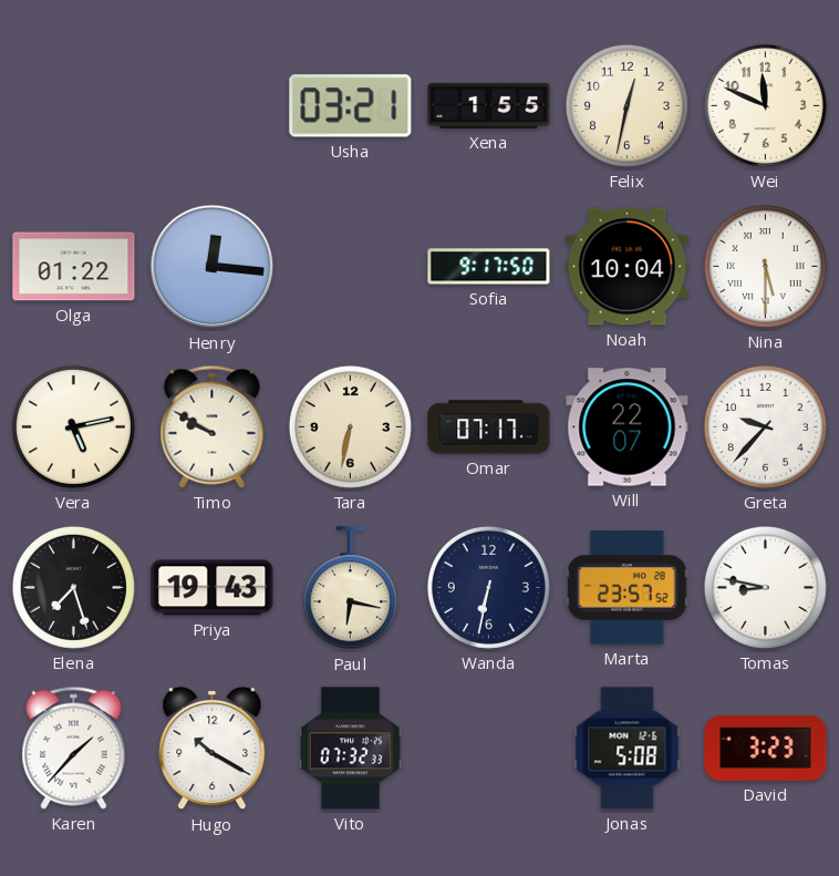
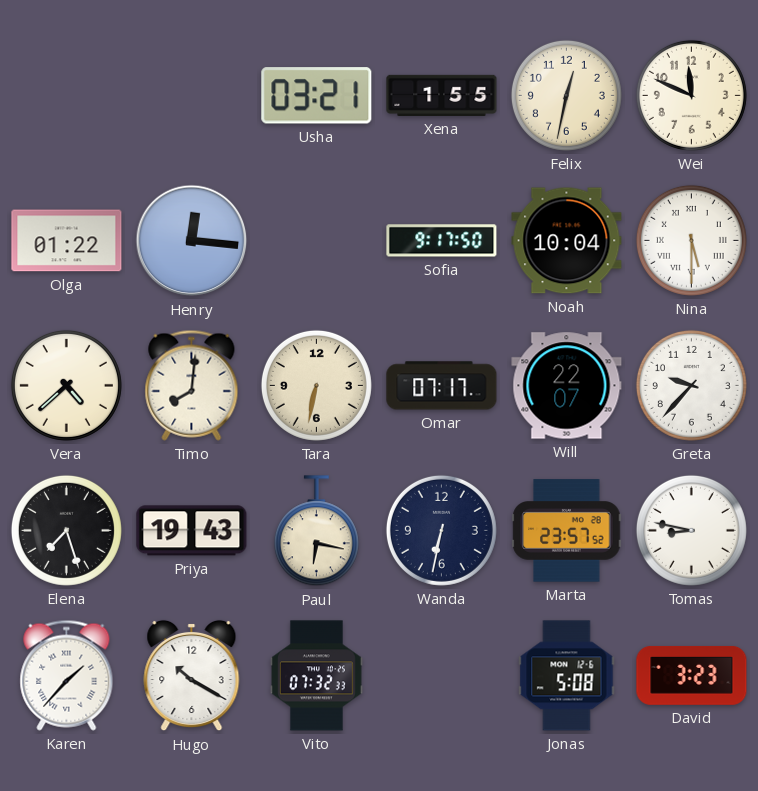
Vera: 5:13 -> 4:38 (66, 385)
Timo: 9:50 -> 8:01 (192, 385)
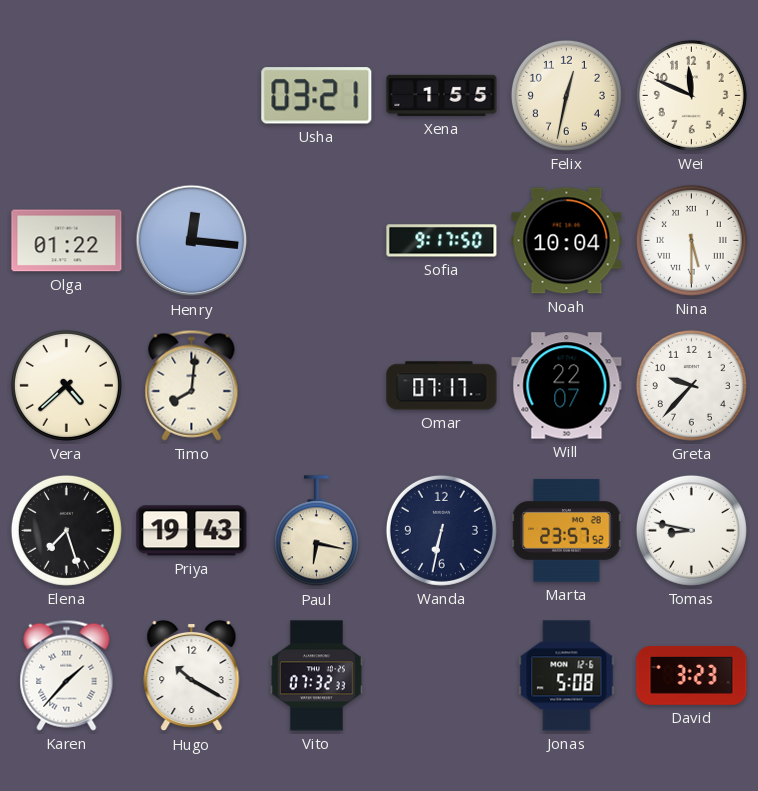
Tara: 6:32 -> none (316, 385)
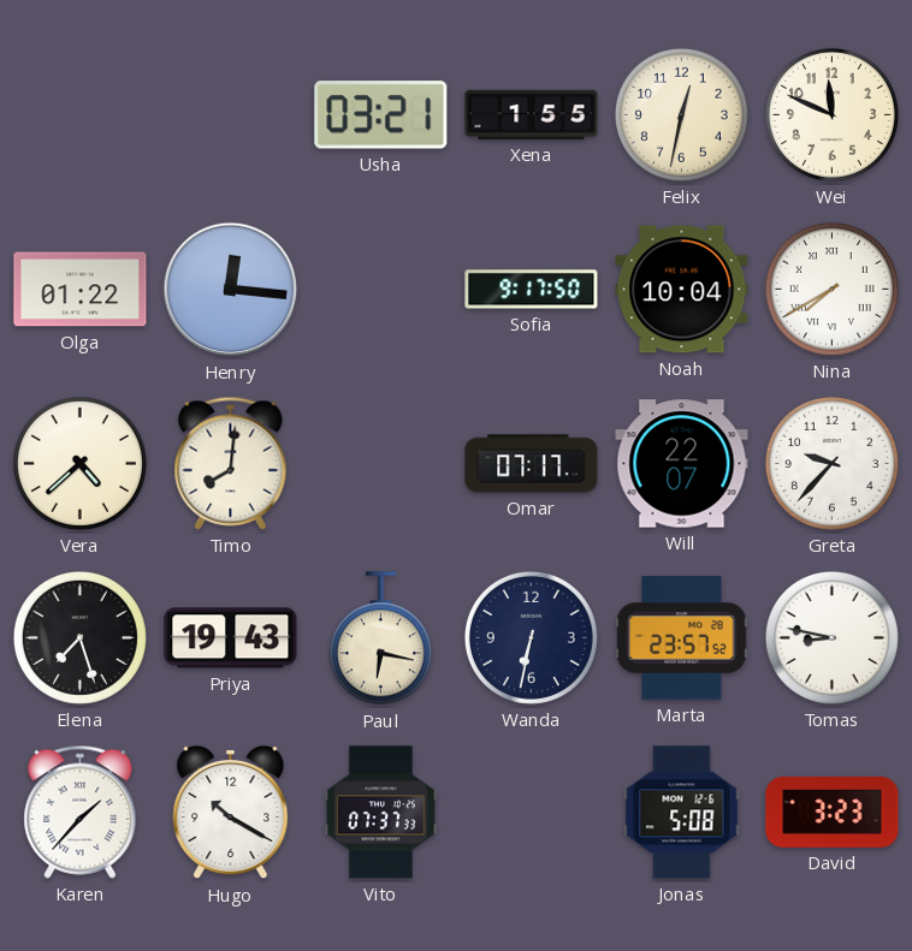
Nina: 5:30 -> 7:40 (831, 289)
Vito: 07:32 -> 07:37 (380, 813)
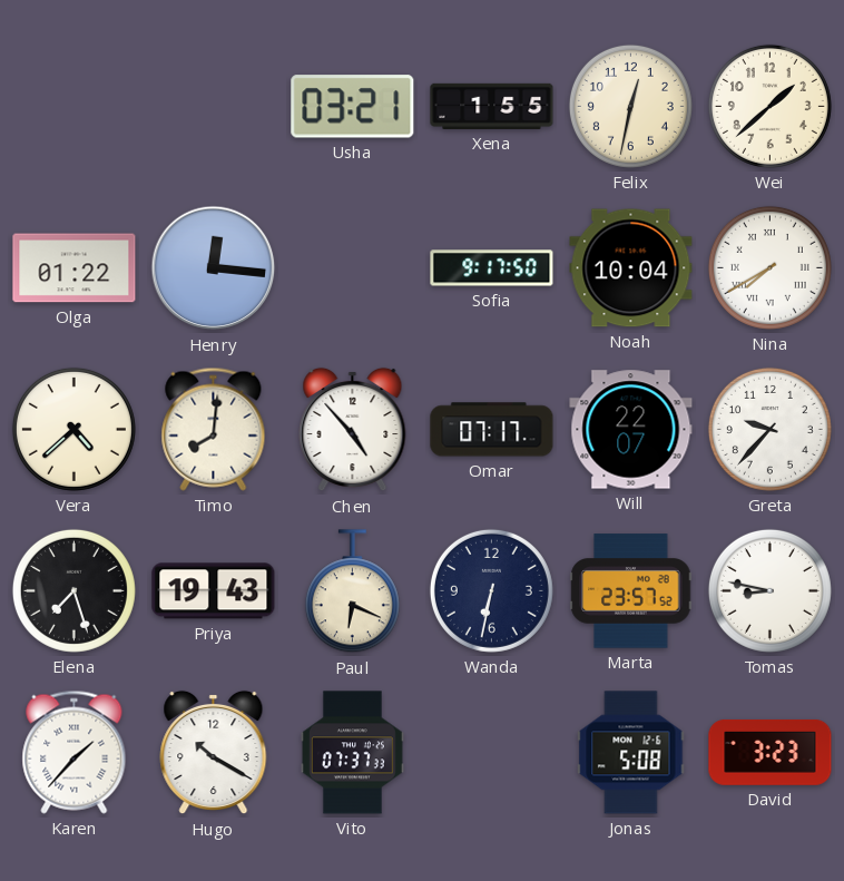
Wei: 11:49 -> 1:38 (769, 106)
Chen: none -> 4:53 (353, 430)
Paul: 6:17 -> 6:19 (352, 591)
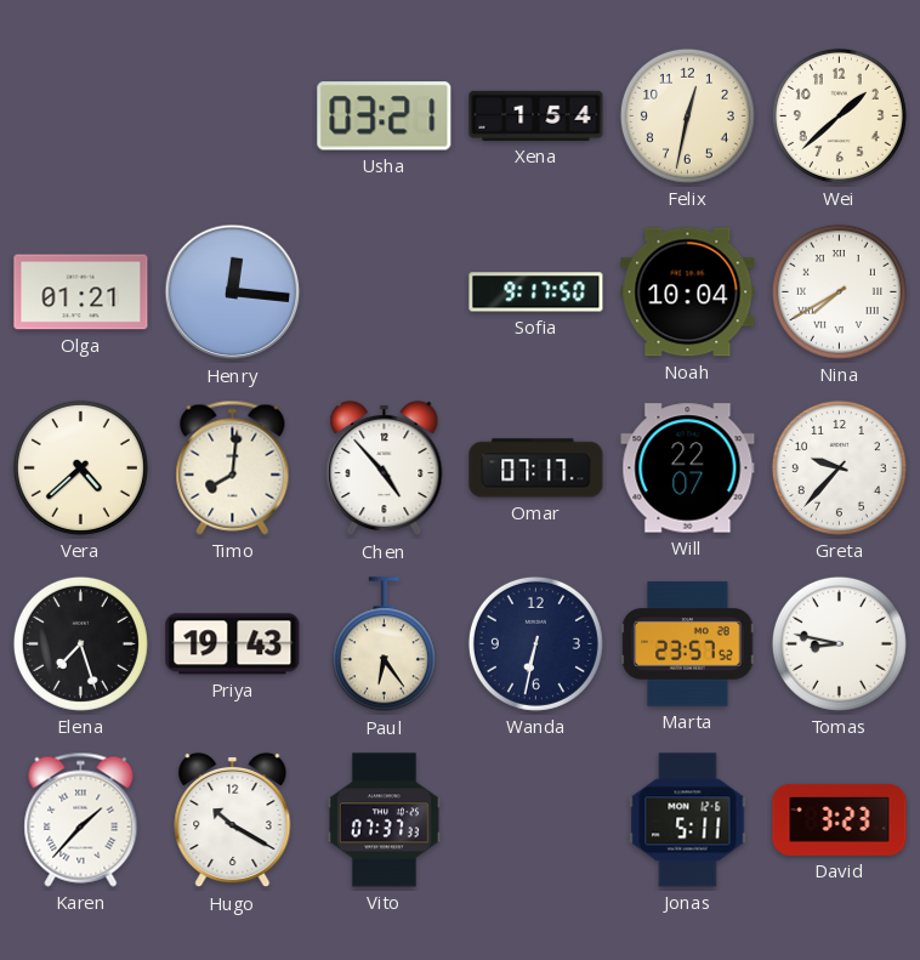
Xena: 1:55 -> 1:54 (536, 115)
Olga: 01:22 -> 01:21 (81, 292)
Paul: 6:19 -> 6:24 (384, 644)
Jonas: 5:08 -> 5:11 (688, 820)
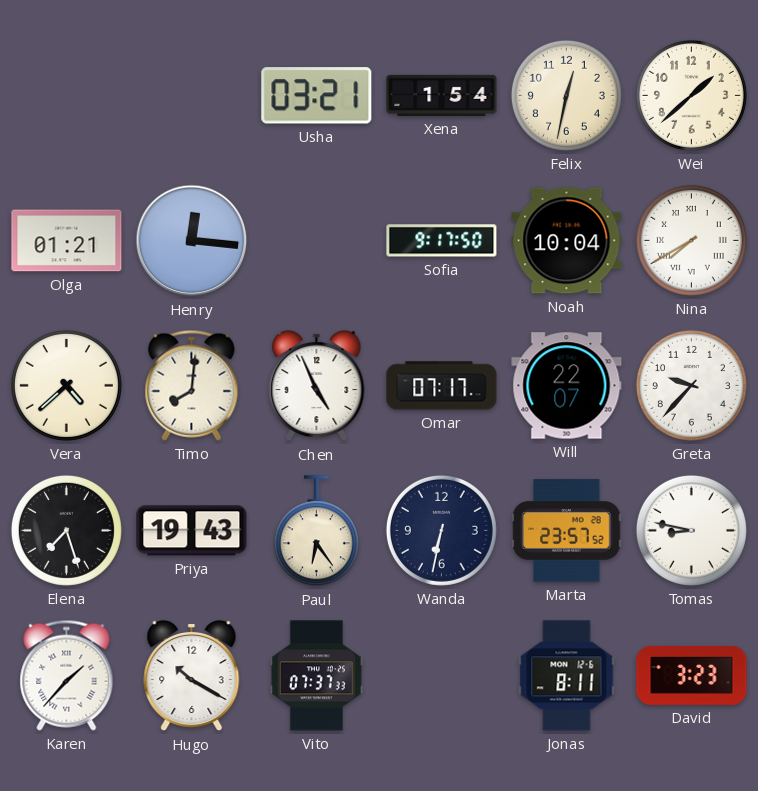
Chen: 4:53 -> 4:56 (317, 386)
Jonas: 5:11 -> 8:11 (567, 676)
